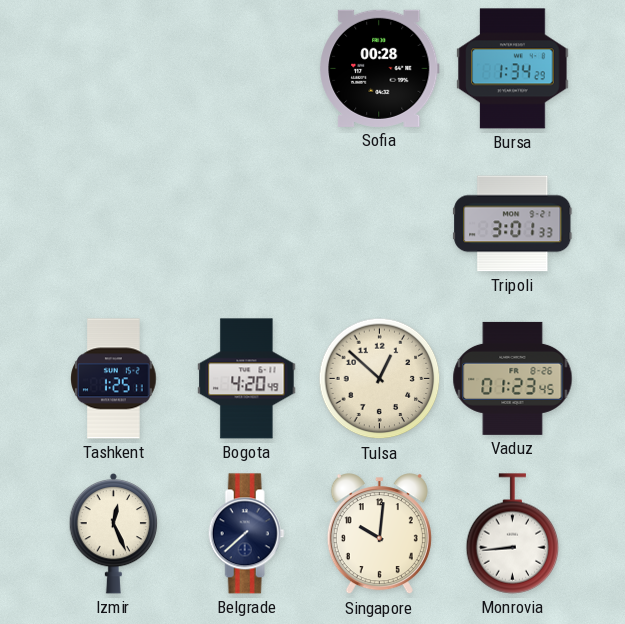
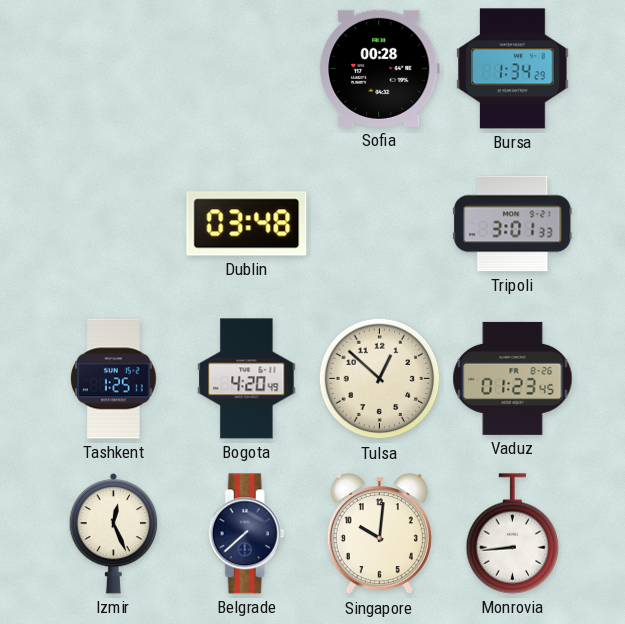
Dublin: none -> 03:48 (247, 224)
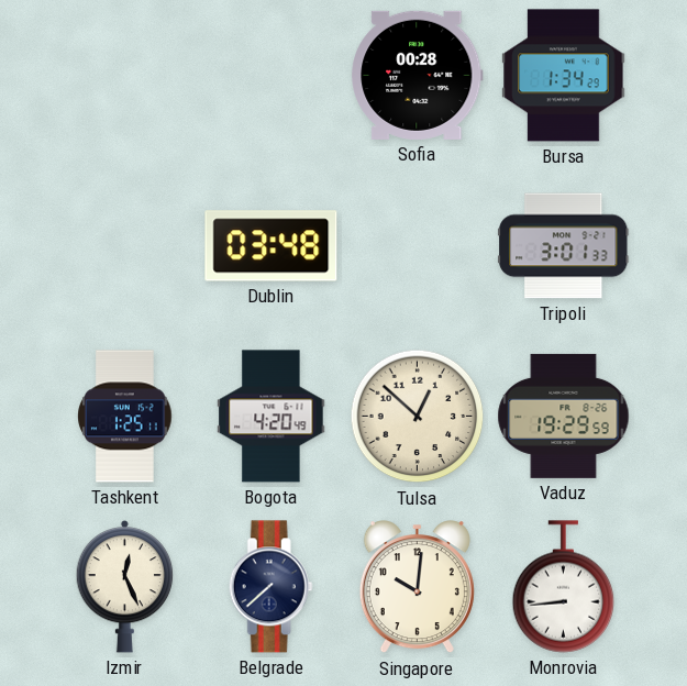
Vaduz: 01:23 -> 19:29 (564, 416)
